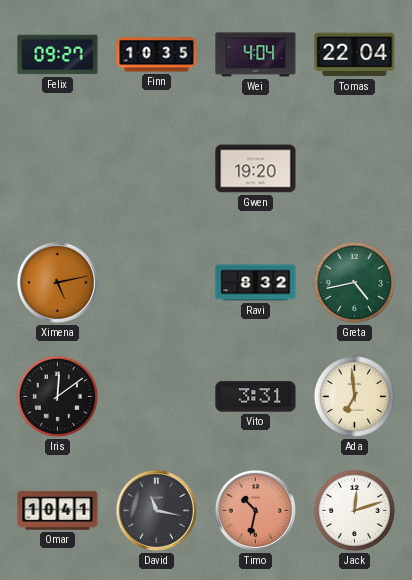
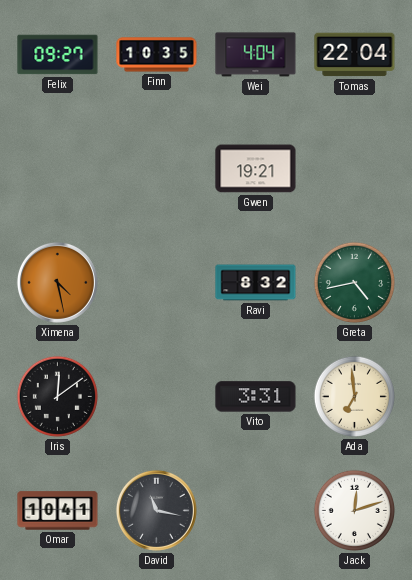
Gwen: 19:20 -> 19:21 (256, 169)
Ximena: 5:13 -> 4:28 (57, 282)
Timo: 10:32 -> none (255, 510)
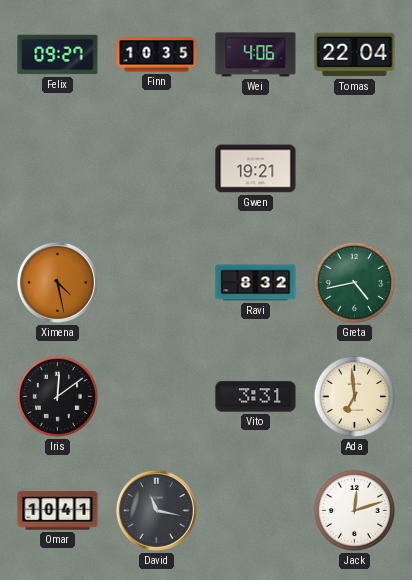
Wei: 4:04 -> 4:06 (256, 55)
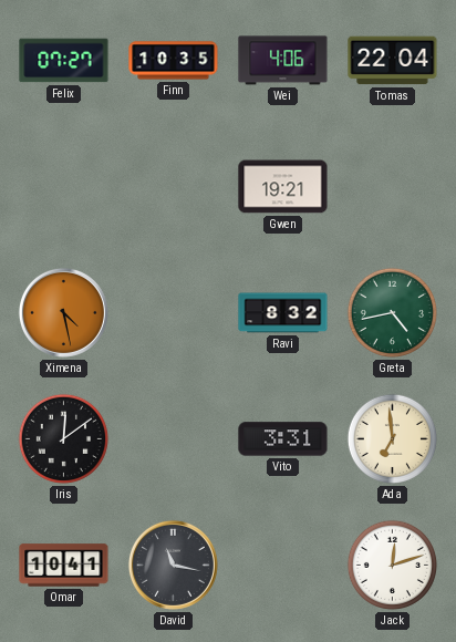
Felix: 09:27 -> 07:27 (64, 61)
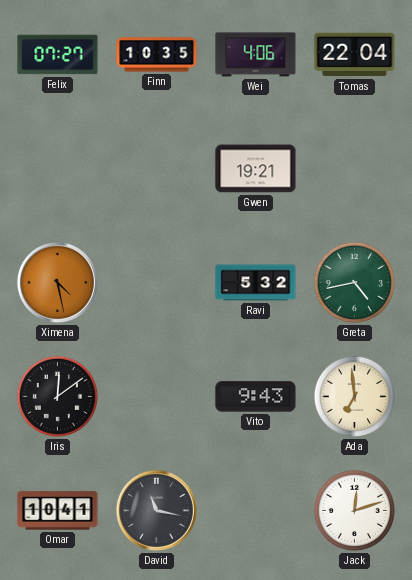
Ravi: 8:32 -> 5:32 (256, 283)
Vito: 3:31 -> 9:43 (256, 397)
